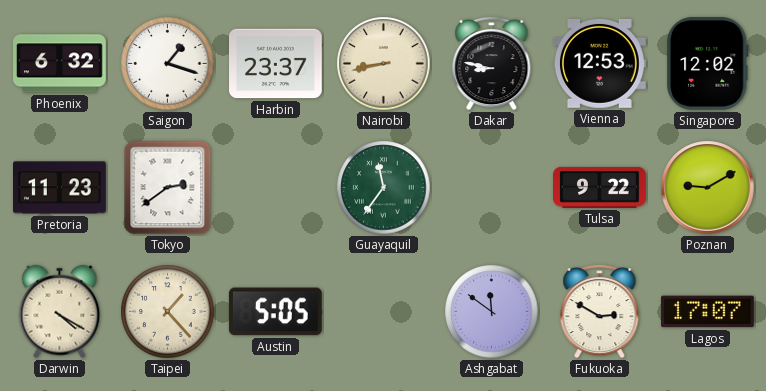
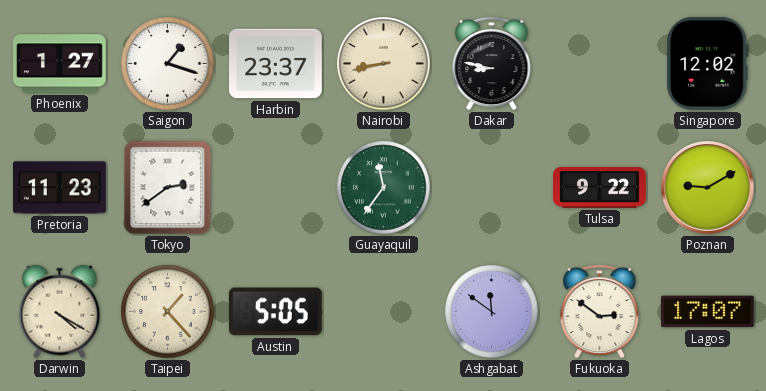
Phoenix: 6:32 -> 1:27 (60, 64)
Vienna: 12:53 -> none (599, 63)
Fukuoka: 2:50 -> 2:51 (600, 312)
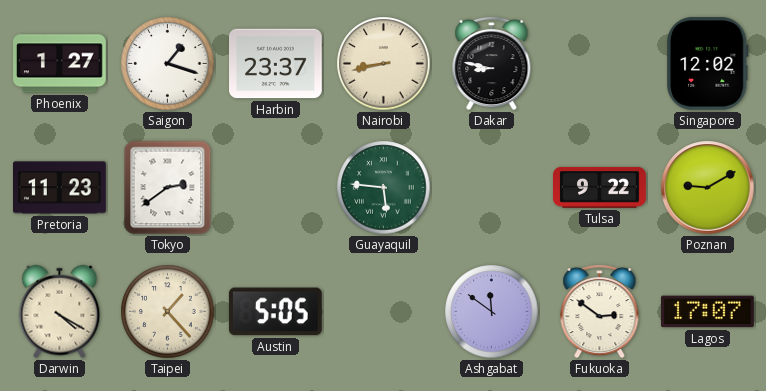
Guayaquil: 11:36 -> 5:46 (384, 188)
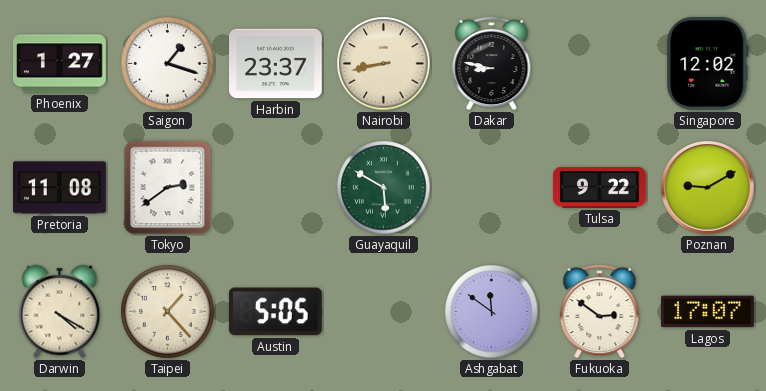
Pretoria: 11:23 -> 11:08 (60, 188)
Guayaquil: 5:46 -> 5:50 (384, 188)
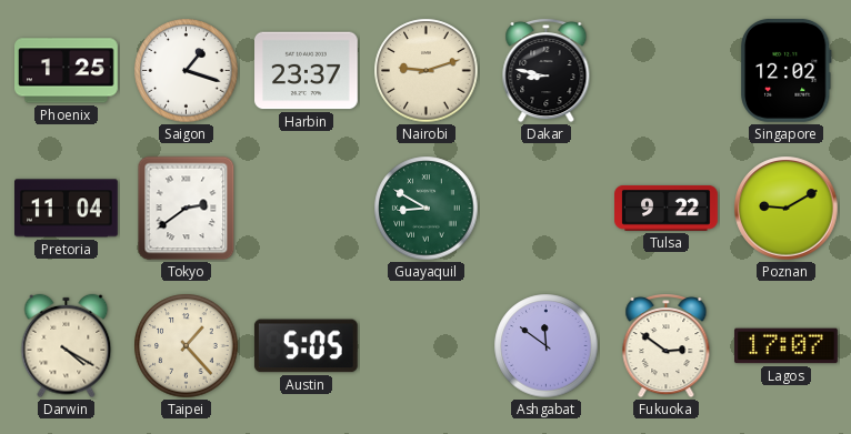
Phoenix: 1:27 -> 1:25 (67, 71)
Nairobi: 8:43 -> 9:12 (427, 71)
Pretoria: 11:08 -> 11:04 (67, 209)
Guayaquil: 5:50 -> 8:50 (427, 209)
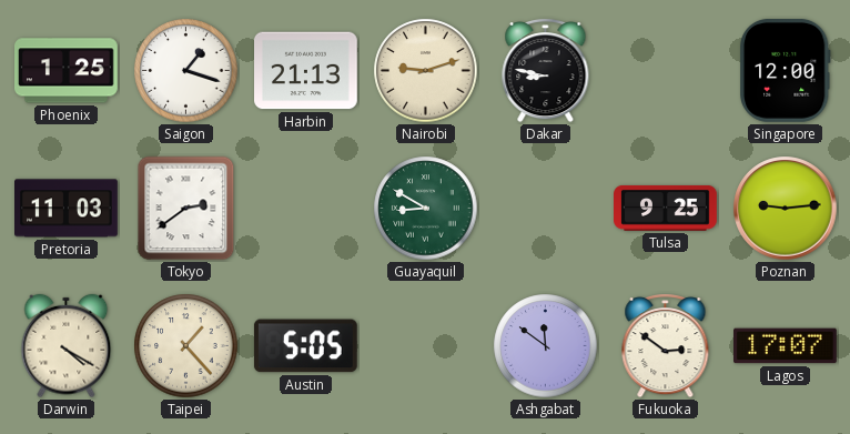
Harbin: 23:37 -> 21:13 (306, 71)
Singapore: 12:02 -> 12:00 (786, 70)
Pretoria: 11:04 -> 11:03 (67, 209)
Tulsa: 9:22 -> 9:25 (666, 209)
Poznan: 9:10 -> 9:14 (786, 209)
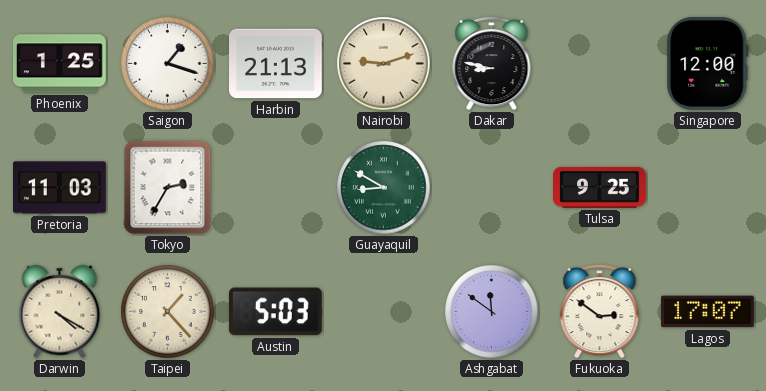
Tokyo: 2:39 -> 2:35 (168, 188)
Poznan: 9:14 -> none (786, 209)
Austin: 5:05 -> 5:03 (275, 312)
